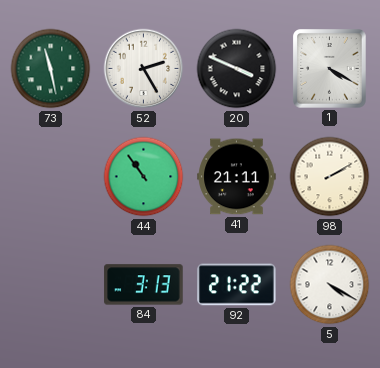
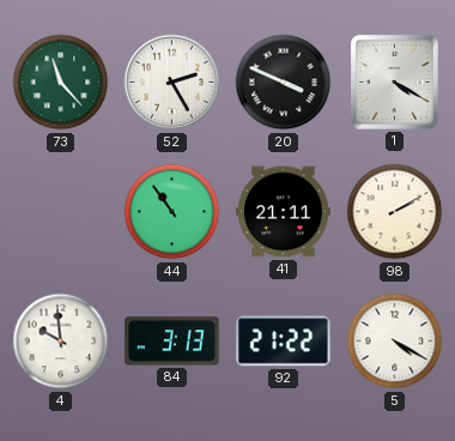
73: 11:28 -> 11:23 (61, 83)
4: none -> 9:59 (61, 342)
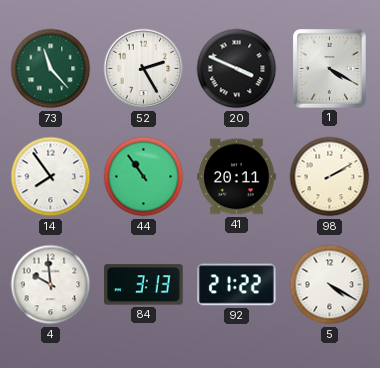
14: none -> 7:54 (51, 177)
41: 21:11 -> 20:11 (237, 177)
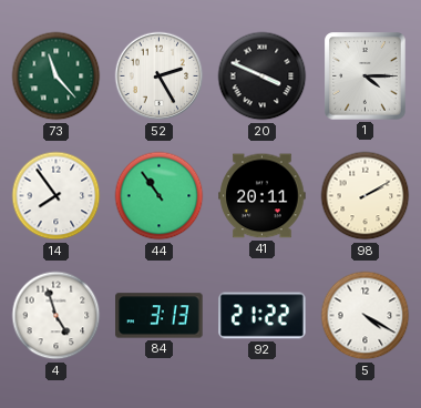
1: 4:20 -> 4:15 (366, 76)
4: 9:59 -> 4:57 (57, 316)
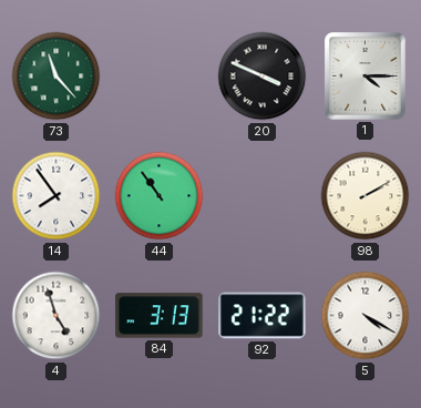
52: 2:25 -> none (160, 76)
41: 20:11 -> none (263, 196)
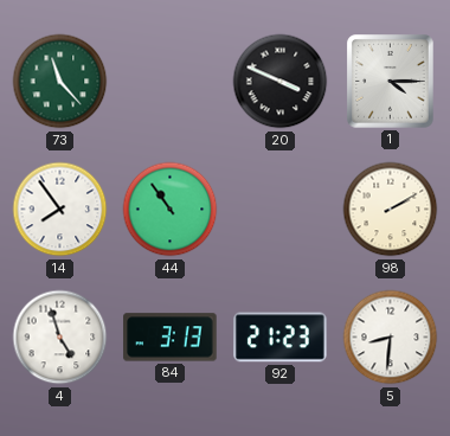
92: 21:22 -> 21:23 (281, 338)
5: 4:20 -> 8:31 (391, 338)
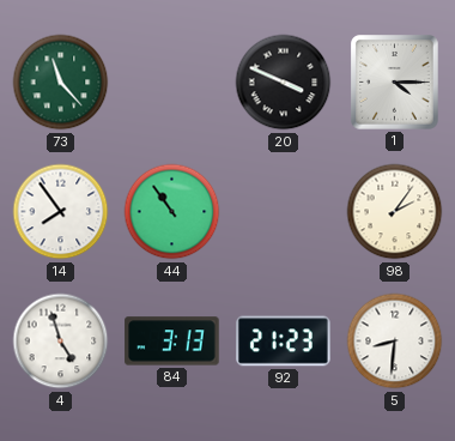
98: 2:10 -> 2:06 (395, 212)
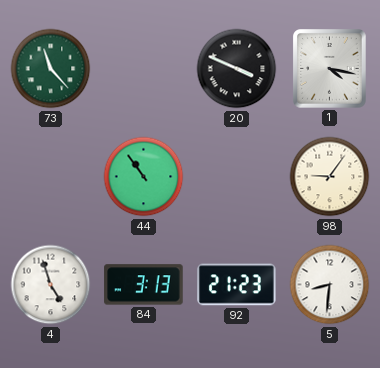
1: 4:15 -> 4:17 (330, 69)
14: 7:54 -> none (61, 212)
98: 2:06 -> 9:06 (330, 177)
